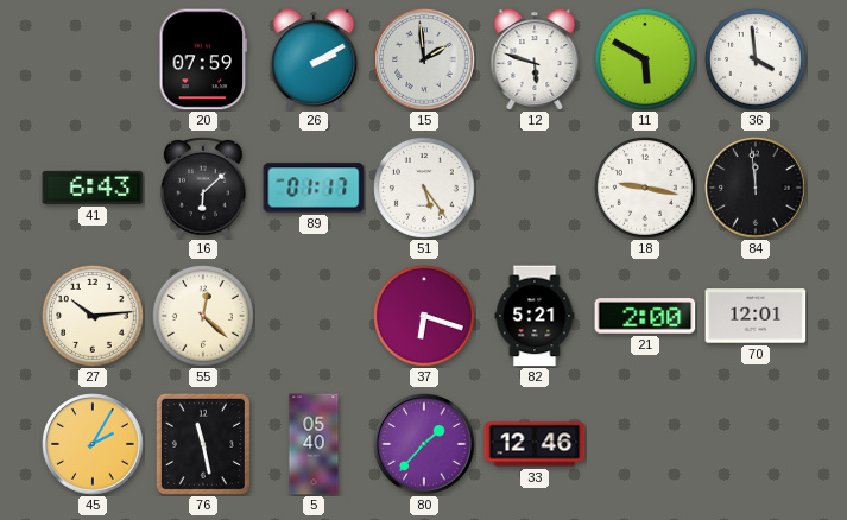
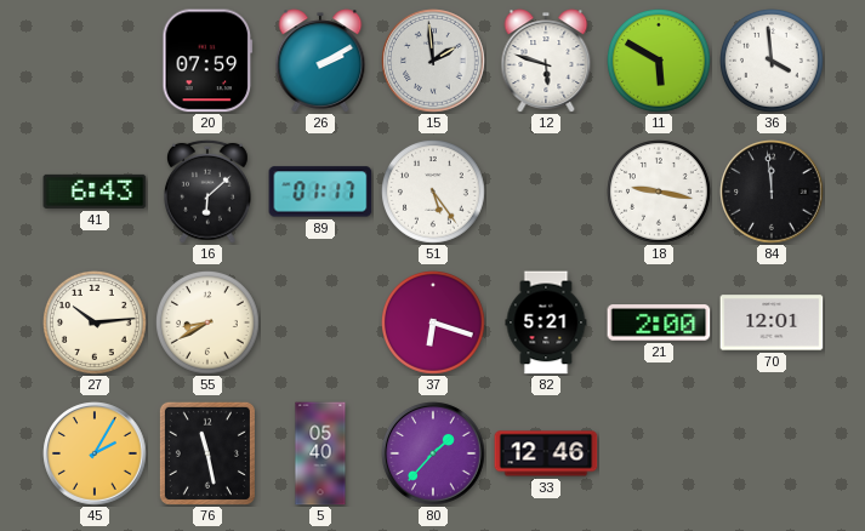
55: 12:22 -> 8:40 (209, 324)
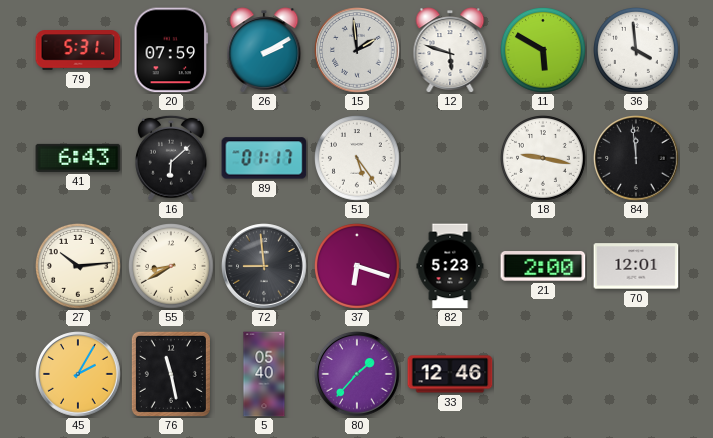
79: none -> 5:31 (78, 50)
72: none -> 8:59 (264, 266)
82: 5:21 -> 5:23 (450, 266)
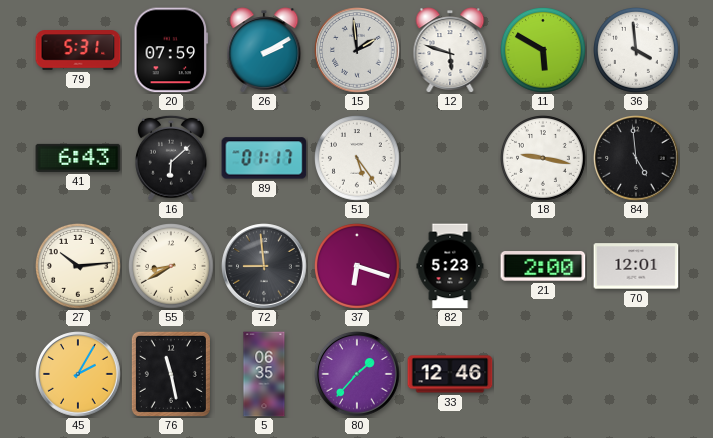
84: 11:59 -> 4:59 (636, 158)
5: 05:40 -> 06:35 (264, 374)
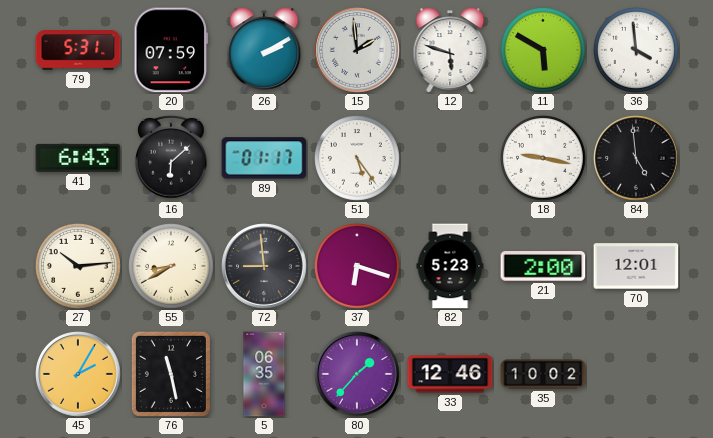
35: none -> 10:02 (543, 374)
